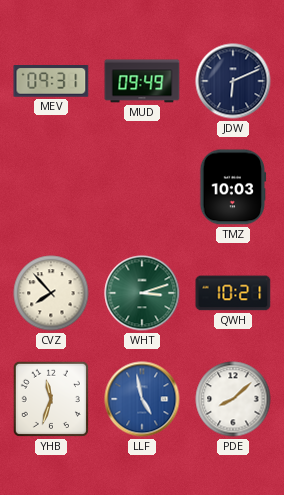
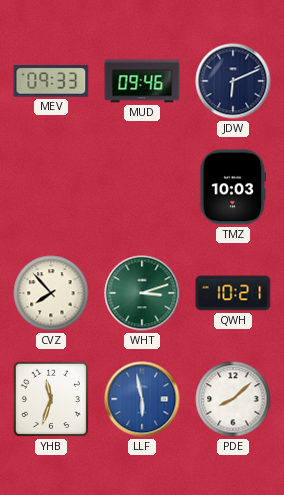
MEV: 09:31 -> 09:33 (51, 81)
MUD: 09:49 -> 09:46 (142, 81)
LLF: 4:58 -> 5:58 (142, 399)
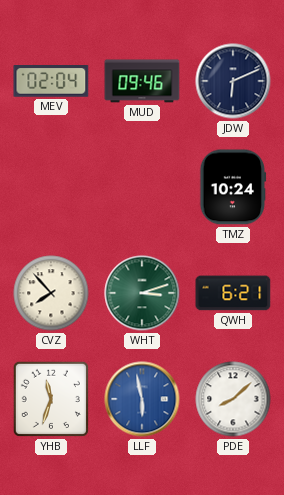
MEV: 09:33 -> 02:04 (51, 81)
TMZ: 10:03 -> 10:24 (233, 187)
QWH: 10:21 -> 6:21 (233, 293)
